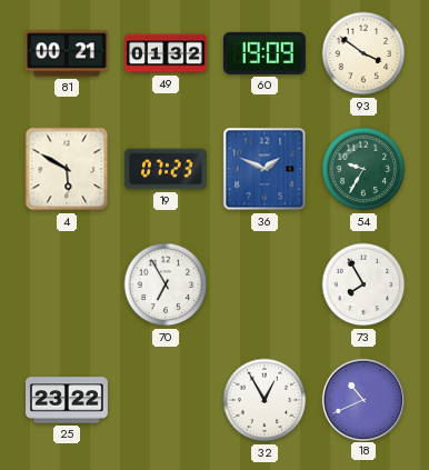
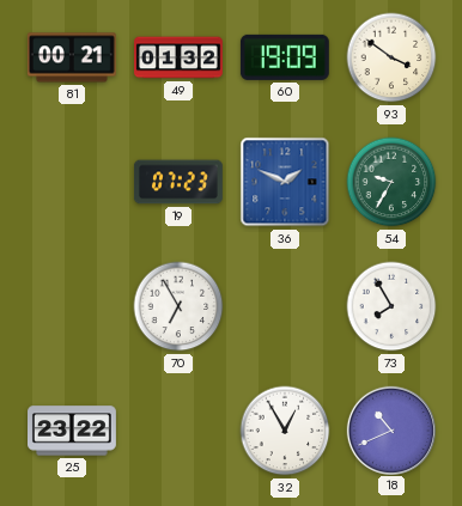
4: 5:50 -> none (67, 169)
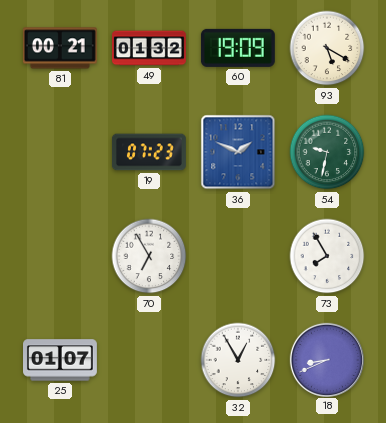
93: 3:51 -> 5:20 (327, 48)
54: 9:35 -> 9:32 (327, 152)
25: 23:22 -> 01:07 (61, 360)
18: 10:41 -> 8:41 (326, 359)
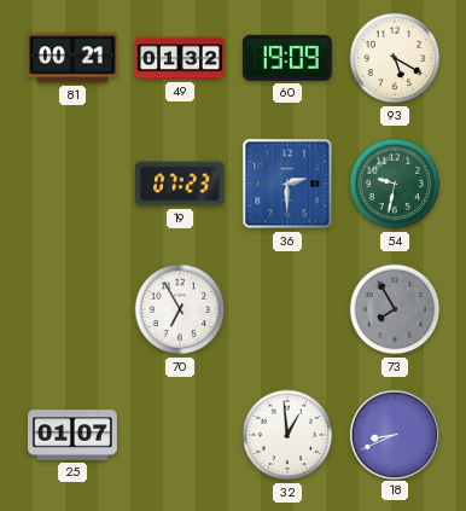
36: 1:49 -> 2:30 (287, 184)
73 dial: white -> grey (395, 309)
32: 12:55 -> 12:59 (287, 435)
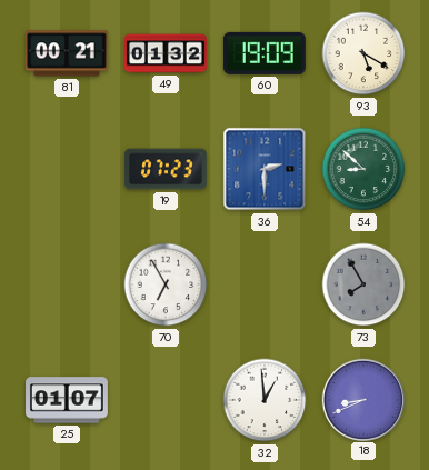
54: 9:32 -> 8:52 (363, 169)
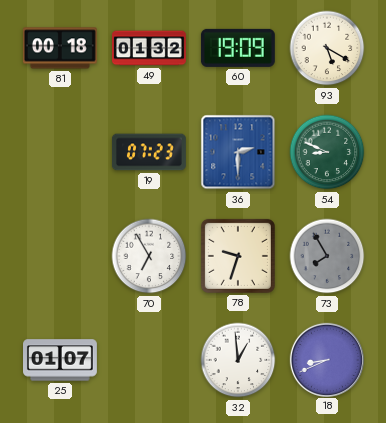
81: 00:21 -> 00:18 (60, 48)
54: 8:52 -> 8:49 (327, 152)
78: none -> 9:33 (238, 256)
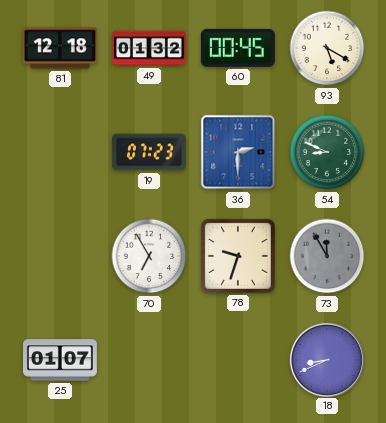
81: 00:18 -> 12:18 (60, 48)
60: 19:09 -> 00:45 (238, 48)
73: 7:55 -> 11:55 (327, 256)
32: 12:59 -> none (238, 360)
